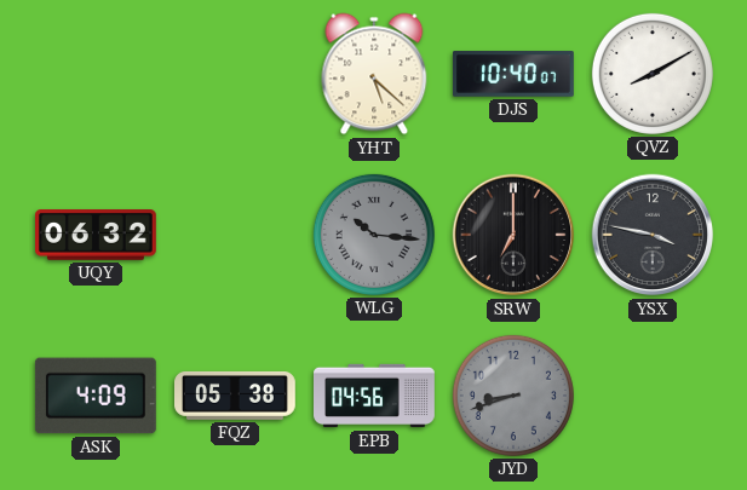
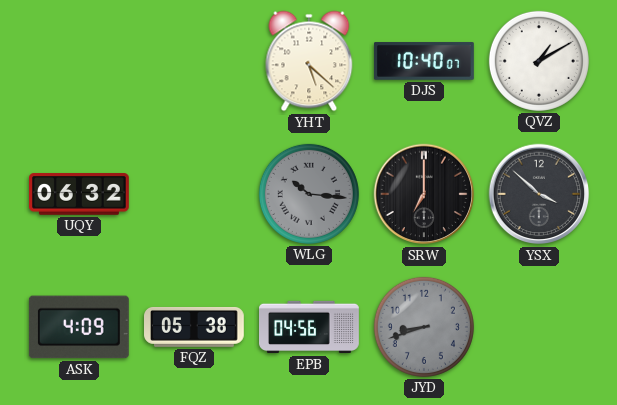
QVZ: 8:10 -> 1:10 (539, 61)
YSX: 3:47 -> 3:52 (539, 194)
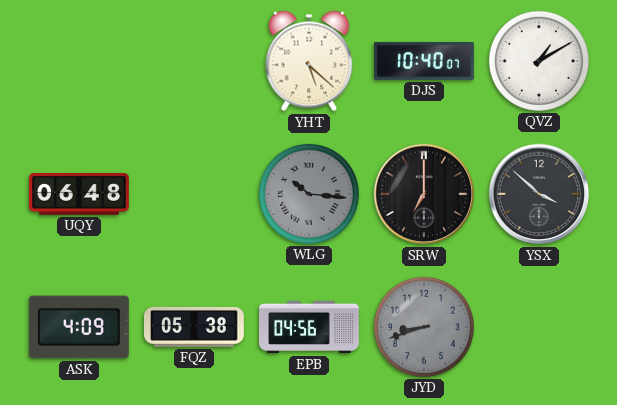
UQY: 06:32 -> 06:48 (80, 194)
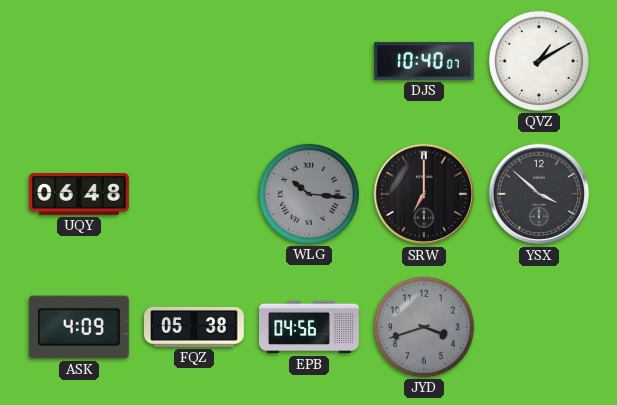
YHT: 5:22 -> none (309, 61)
JYD: 8:42 -> 3:42 (424, 327)
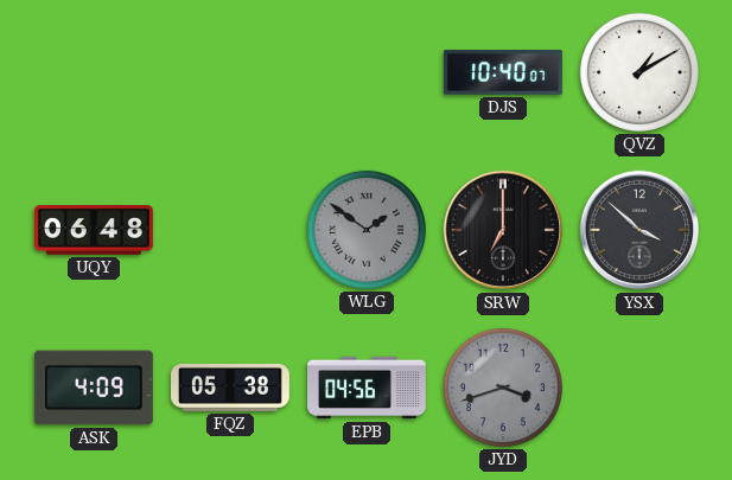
WLG: 10:16 -> 1:51 (367, 230)
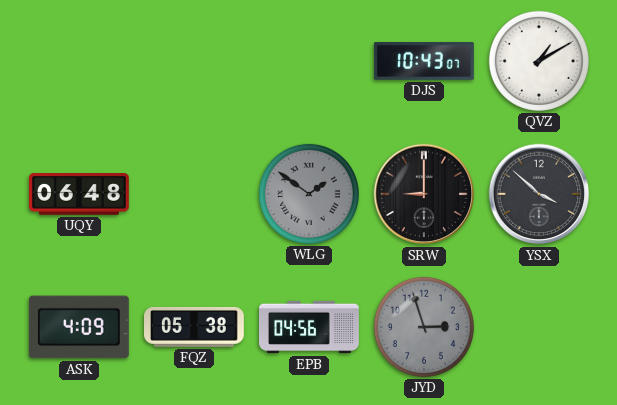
DJS: 10:40 -> 10:43 (424, 61)
SRW: 7:00 -> 9:00 (424, 194)
JYD: 3:42 -> 2:57 (424, 327)
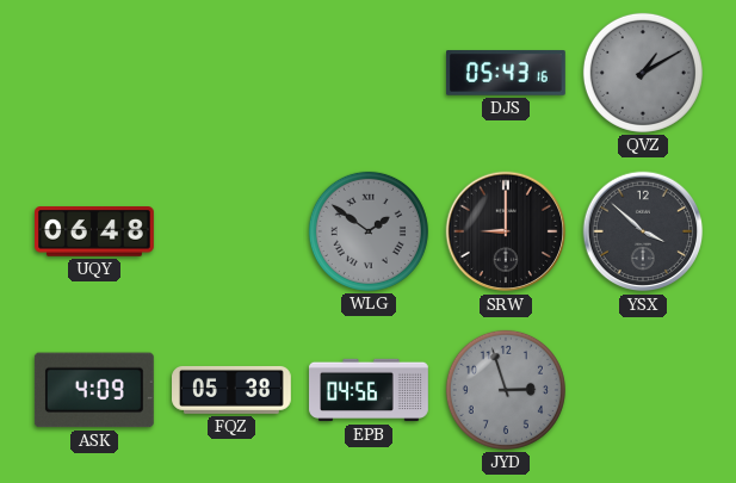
DJS: 10:43 -> 05:43 (506, 73)
QVZ dial: white -> grey (643, 73)
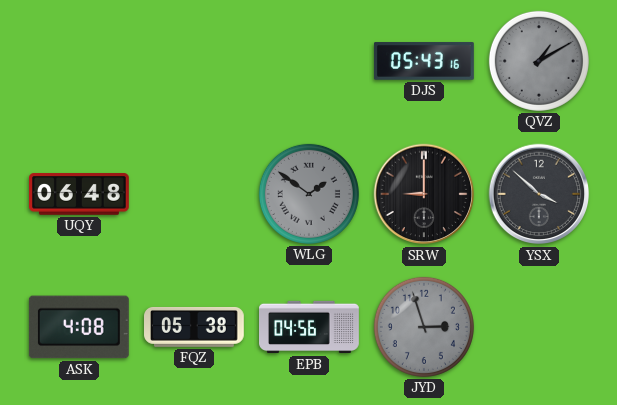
ASK: 4:09 -> 4:08 (79, 327)
